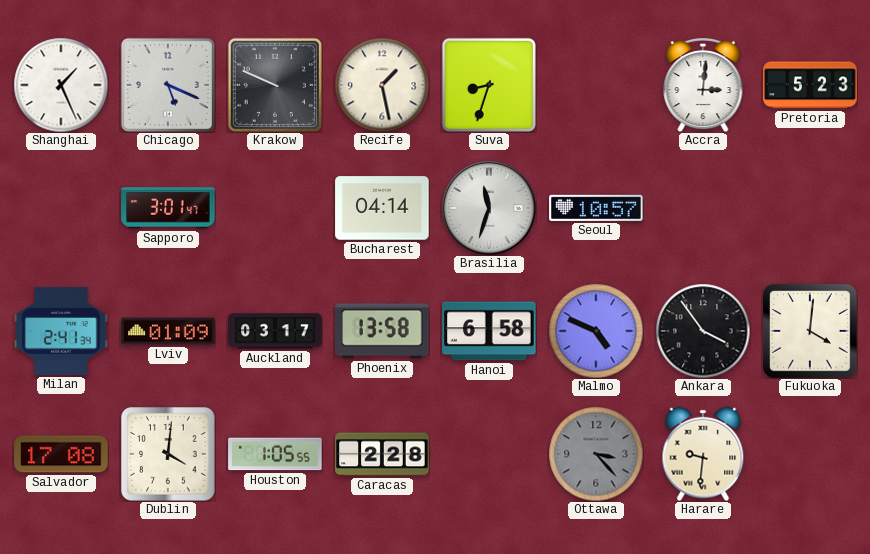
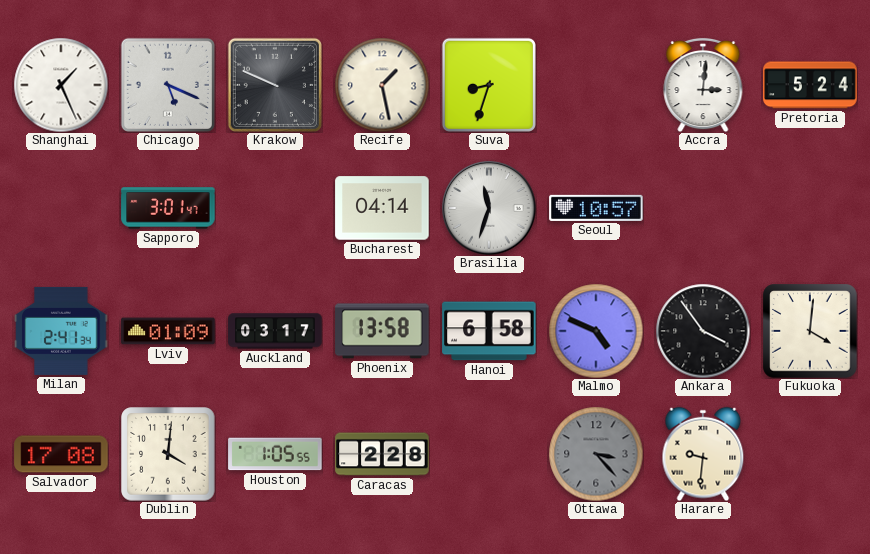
Pretoria: 5:23 -> 5:24 (810, 85)
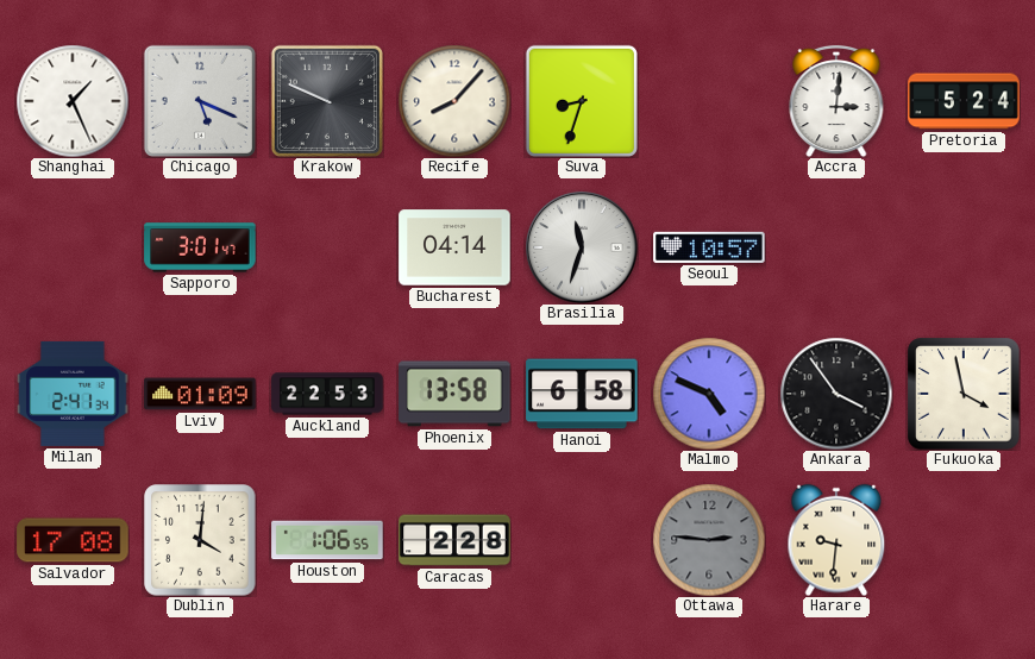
Recife: 1:28 -> 8:07 (454, 101)
Auckland: 03:17 -> 22:53 (327, 394)
Fukuoka: 4:01 -> 3:58 (964, 394)
Houston: 1:05 -> 1:06 (327, 540)
Ottawa: 3:23 -> 2:46 (709, 540)
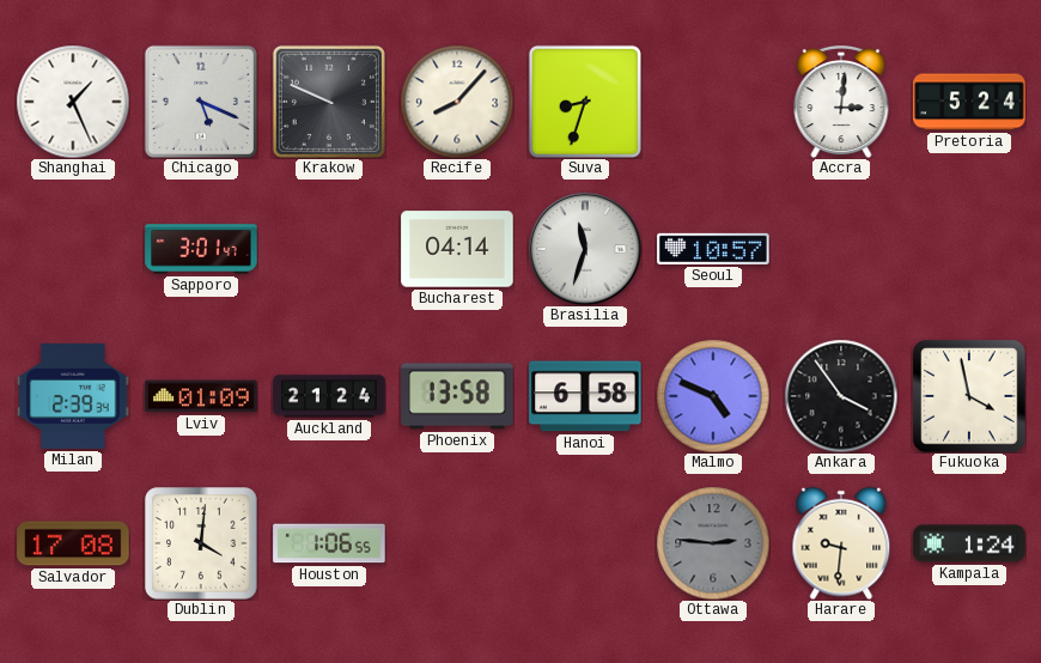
Milan: 2:41 -> 2:39 (73, 396)
Auckland: 22:53 -> 21:24 (329, 396)
Caracas: 2:28 -> none (454, 540)
Kampala: none -> 1:24 (969, 543)
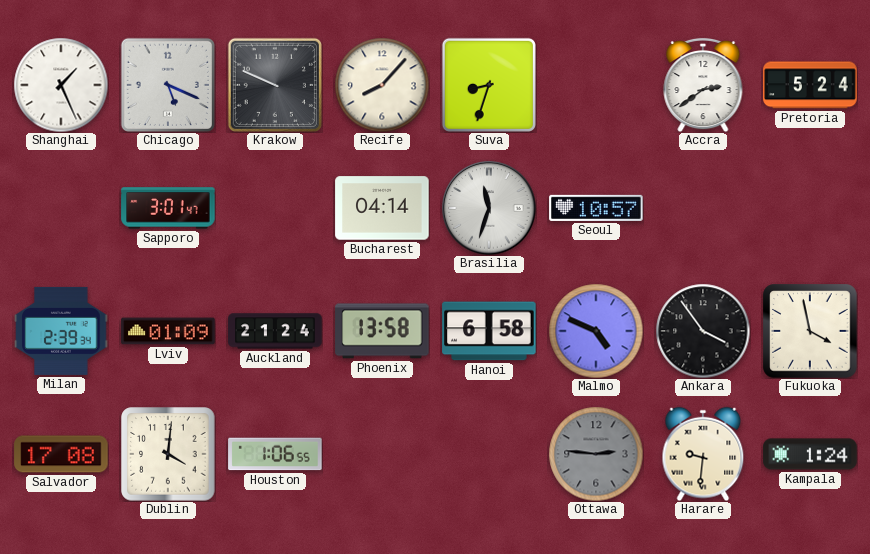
Accra: 3:01 -> 2:39 (703, 85)
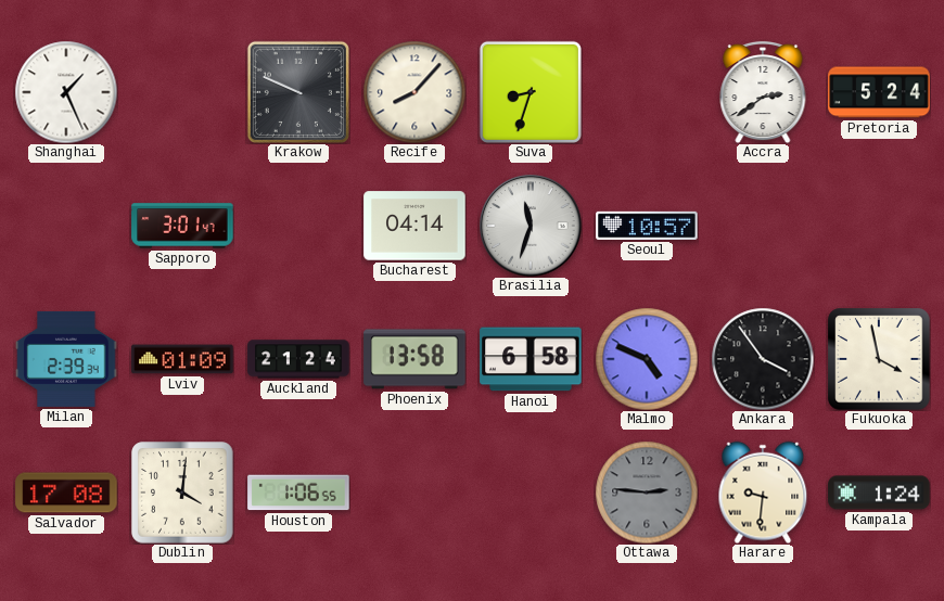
Chicago: 5:19 -> none (168, 85)
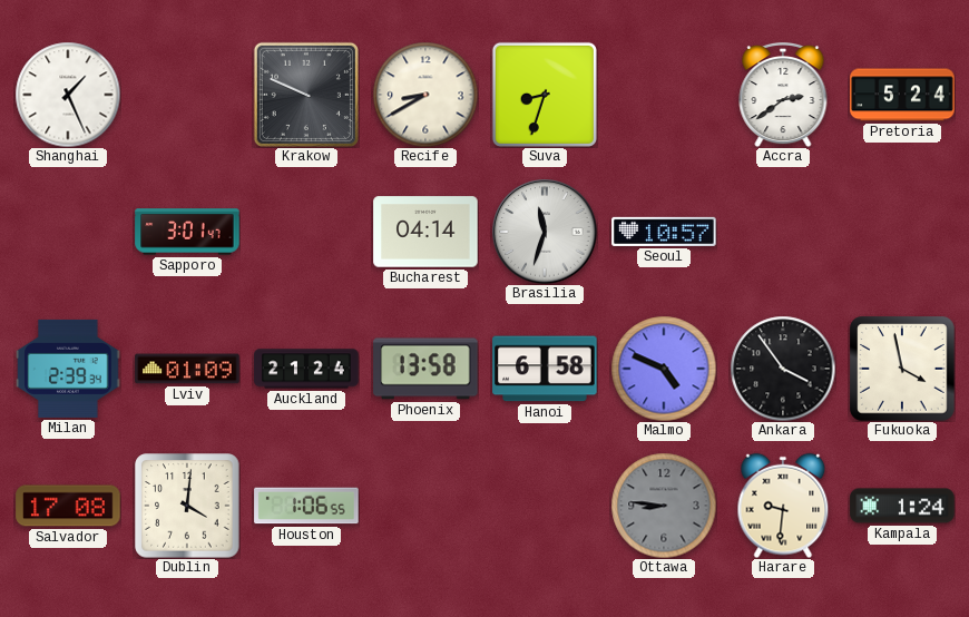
Recife: 8:07 -> 8:40 (425, 95)
Ottawa: 2:46 -> 8:46 (664, 506)
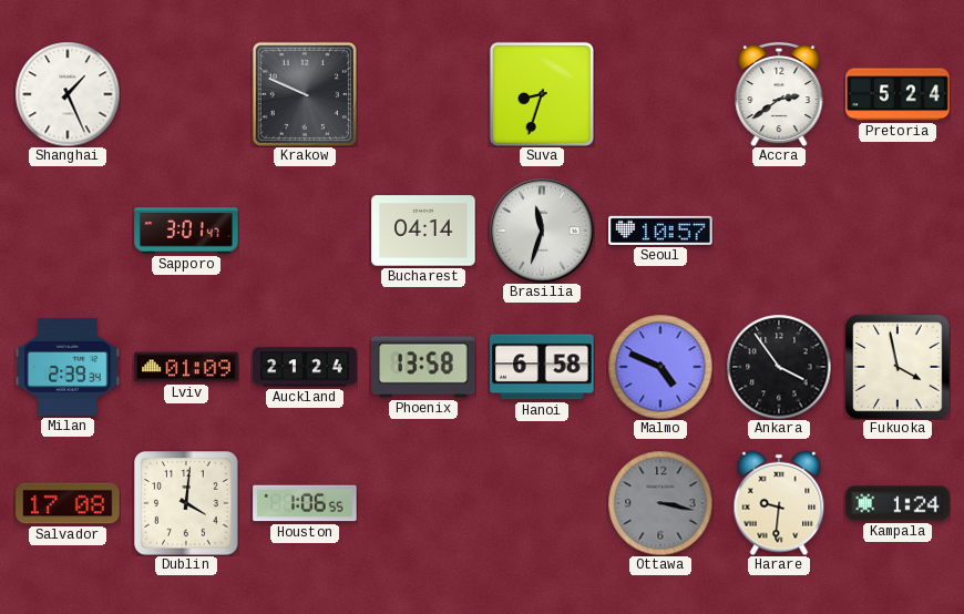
Recife: 8:40 -> none (425, 95)
Ottawa: 8:46 -> 3:17 (660, 503)
